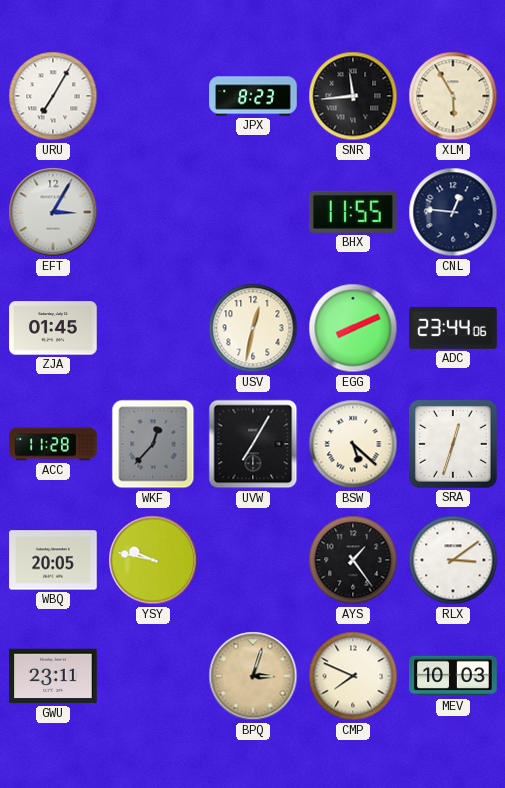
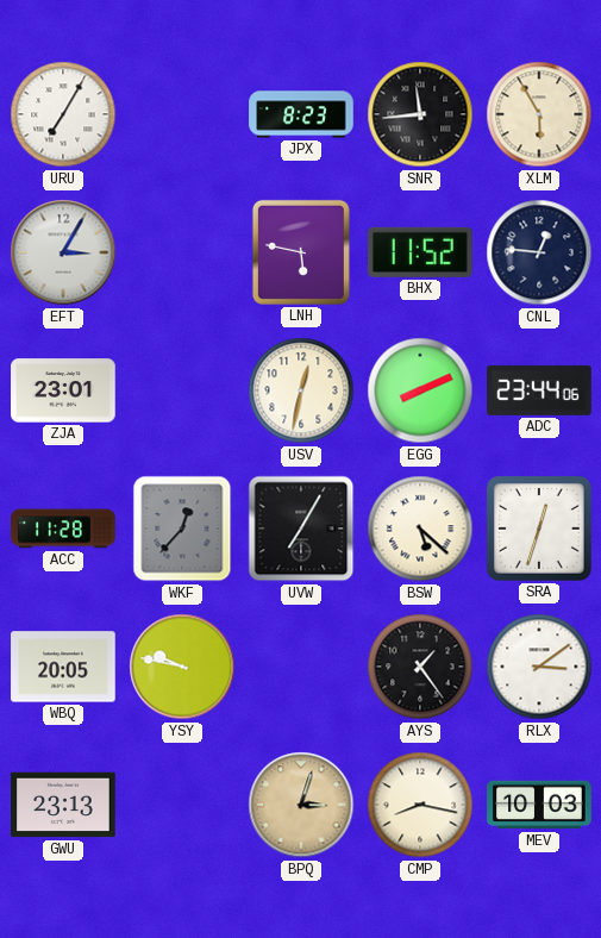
LNH: none -> 5:47 (301, 252)
BHX: 11:55 -> 11:52 (420, 252)
ZJA: 01:45 -> 23:01 (63, 390)
GWU: 23:11 -> 23:13 (63, 805)
CMP: 7:49 -> 8:17 (420, 805)
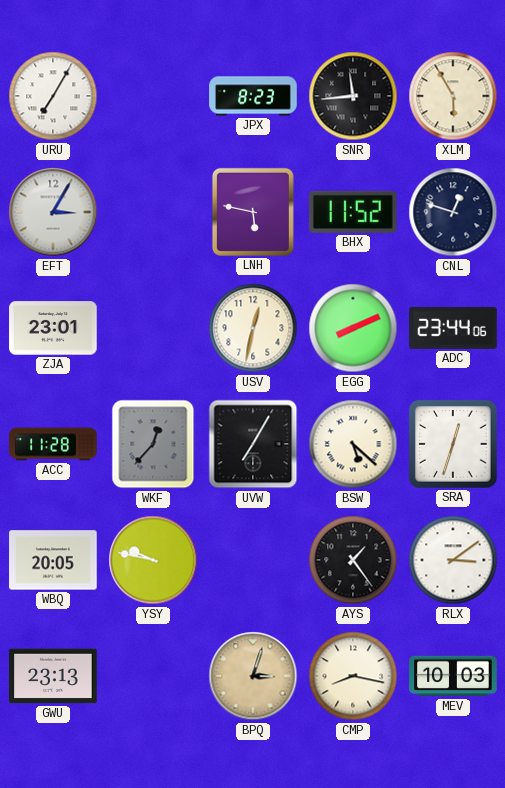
CNL: 12:46 -> 12:48 (453, 212)
